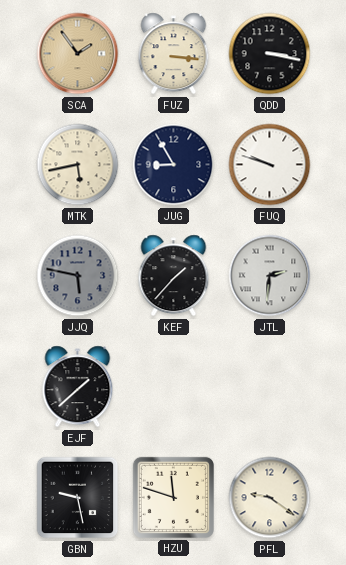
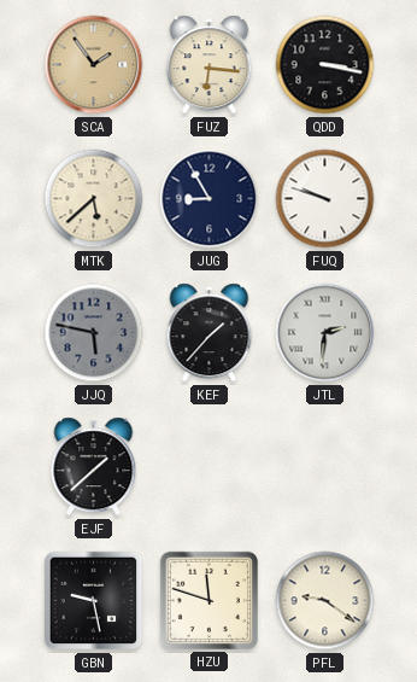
FUZ: 3:16 -> 6:16 (210, 65)
MTK: 5:43 -> 5:38 (94, 199)
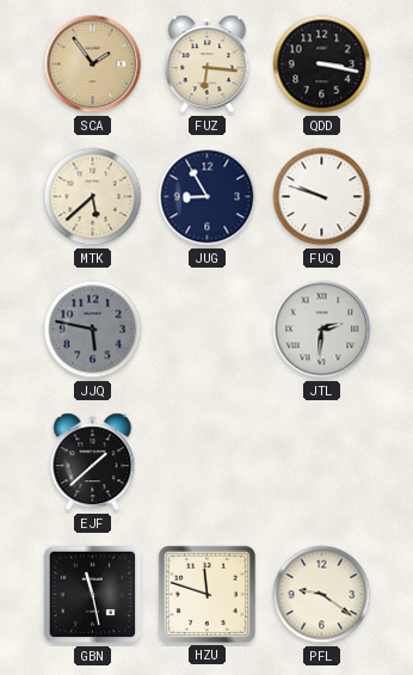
KEF: 1:37 -> none (210, 333)
GBN: 9:28 -> 11:28 (93, 595)
